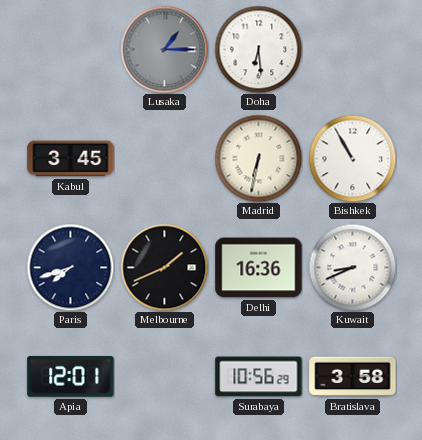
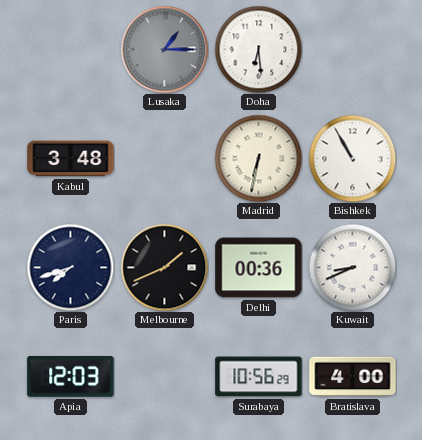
Kabul: 3:45 -> 3:48 (71, 159)
Delhi: 16:36 -> 00:36 (259, 268)
Apia: 12:01 -> 12:03 (71, 376)
Bratislava: 3:58 -> 4:00 (353, 377)
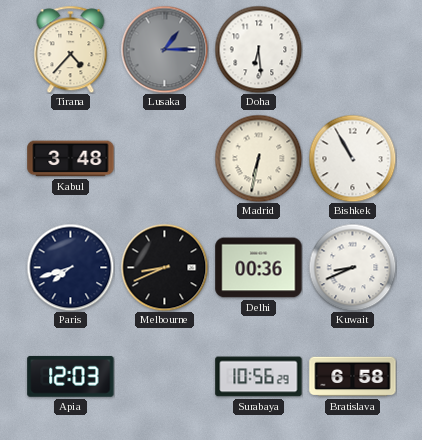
Tirana: none -> 4:37 (71, 49)
Melbourne: 1:41 -> 8:41 (164, 267)
Bratislava: 4:00 -> 6:58 (353, 377)
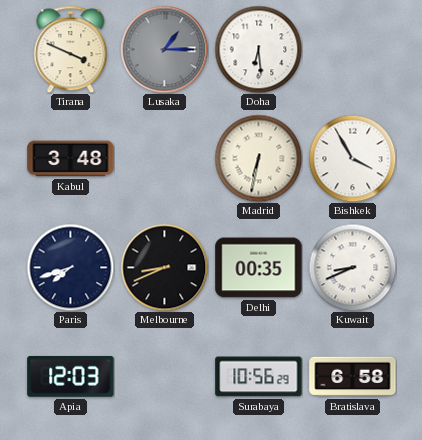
Tirana: 4:37 -> 3:49 (71, 49)
Bishkek: 10:55 -> 3:55 (352, 158)
Delhi: 00:36 -> 00:35 (259, 268)
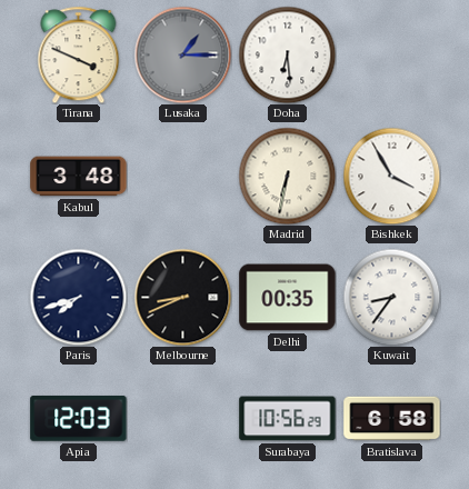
Kuwait: 8:41 -> 8:36 (391, 297)
